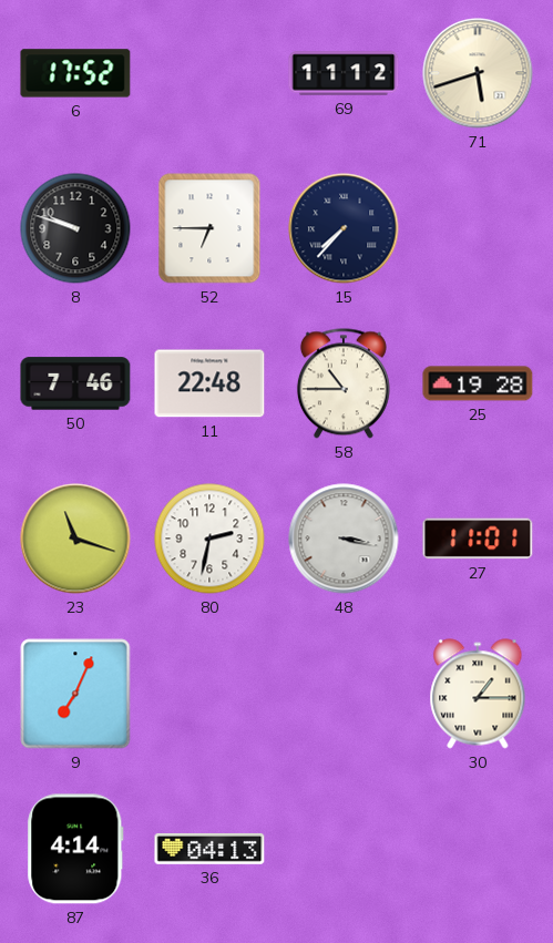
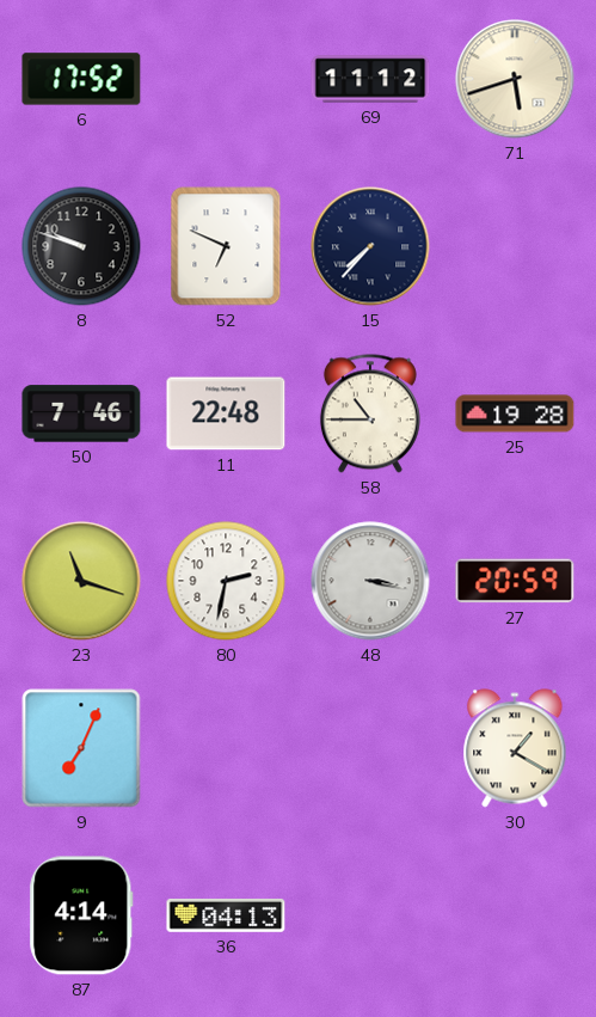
52: 6:45 -> 6:49 (226, 246)
27: 11:01 -> 20:59 (515, 581)
30: 1:15 -> 1:20 (515, 748)
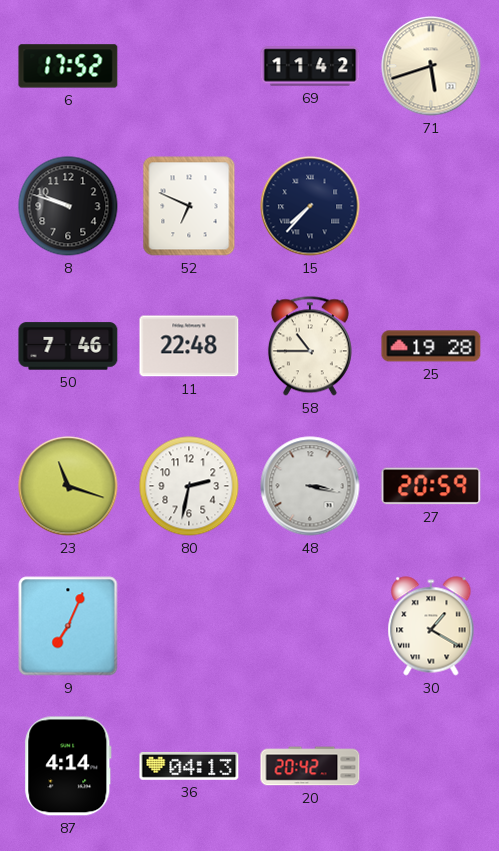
69: 11:12 -> 11:42 (310, 66)
20: none -> 20:42 (310, 766)
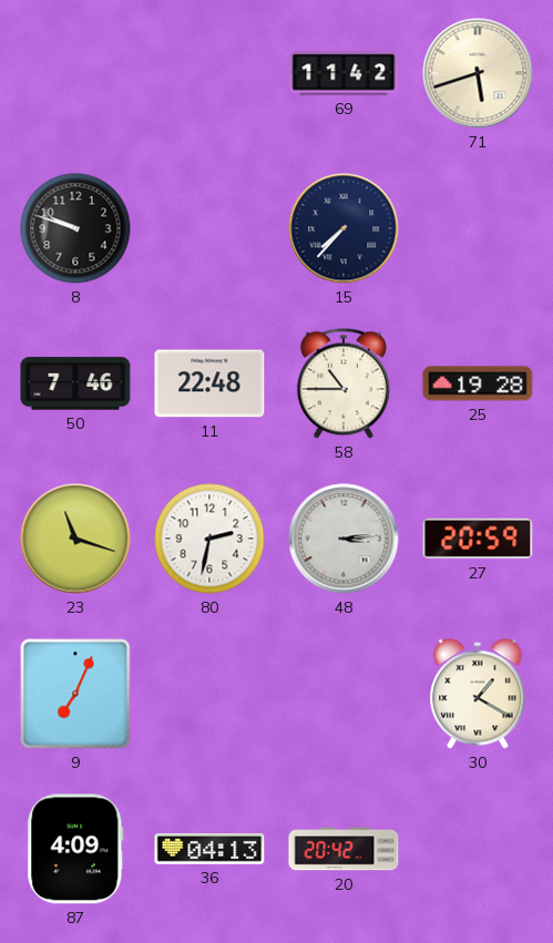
6: 17:52 -> none (68, 66)
52: 6:49 -> none (189, 206)
48: 3:17 -> 3:14 (344, 539)
87: 4:14 -> 4:09 (75, 849)
